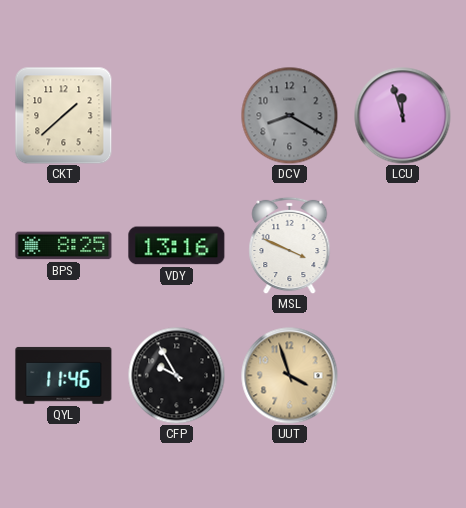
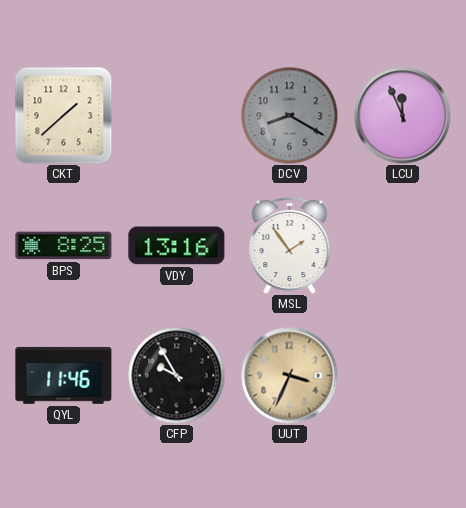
LCU: 11:57 -> 11:56 (403, 116)
MSL: 3:49 -> 1:54 (290, 245)
UUT: 3:57 -> 3:34 (290, 376)
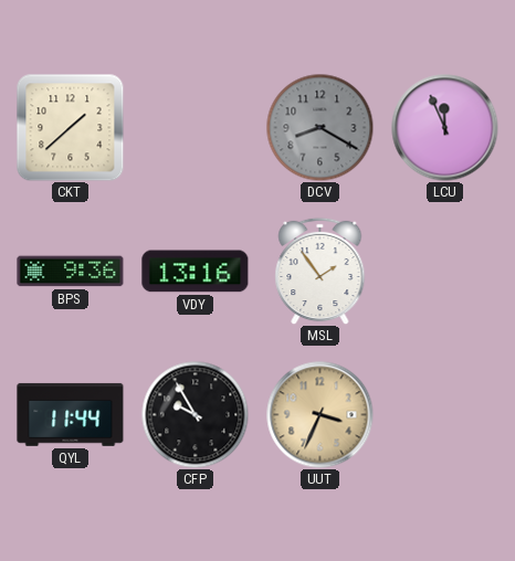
BPS: 8:25 -> 9:36 (71, 272)
QYL: 11:46 -> 11:44 (71, 414)
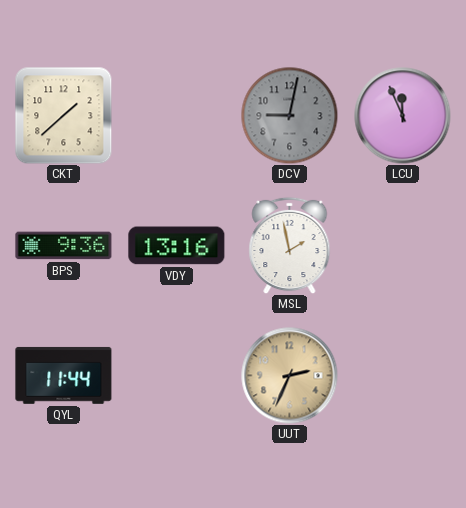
DCV: 8:20 -> 9:02 (289, 115)
MSL: 1:54 -> 1:58 (290, 245)
CFP: 9:55 -> none (195, 414)
UUT: 3:34 -> 2:34 (290, 376)
